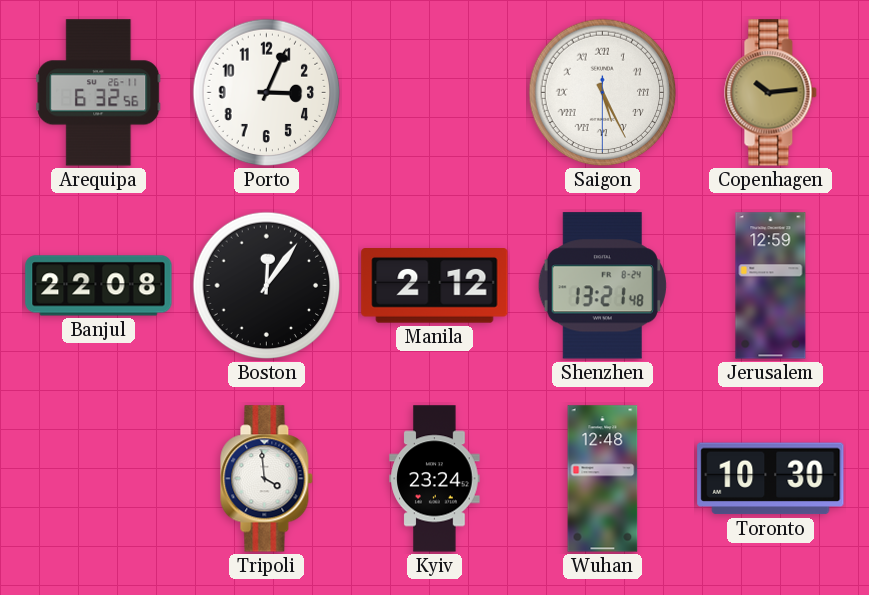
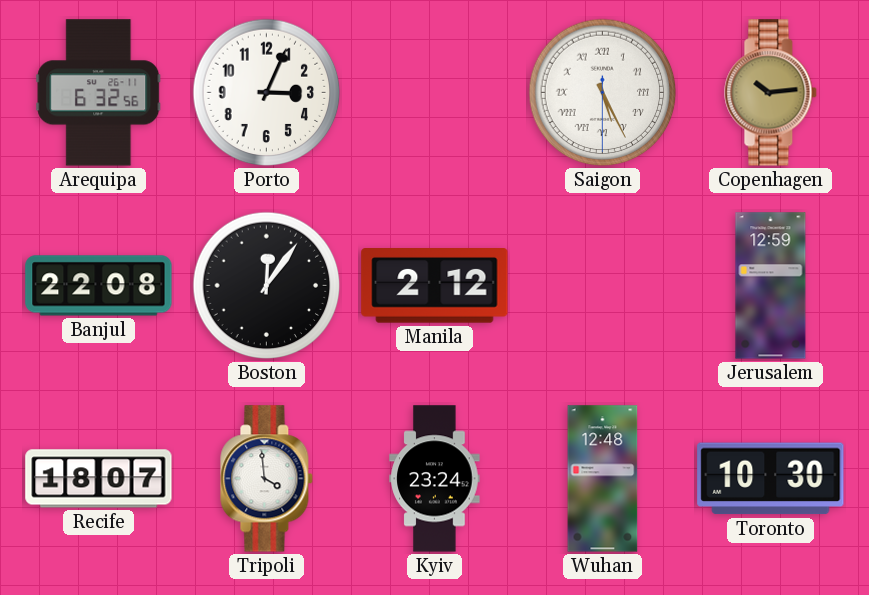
Shenzhen: 13:21 -> none (602, 286)
Recife: none -> 18:07 (99, 479)
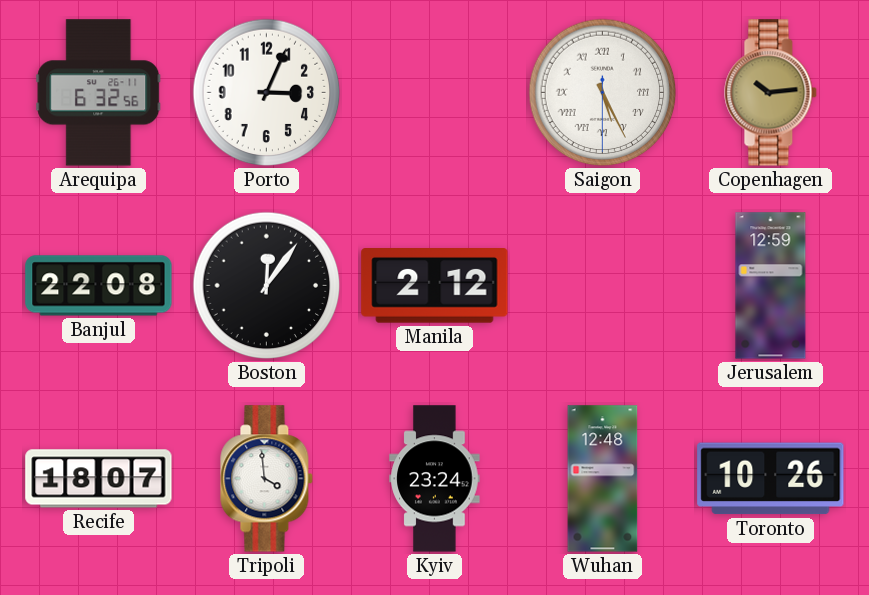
Toronto: 10:30 -> 10:26 (771, 479)
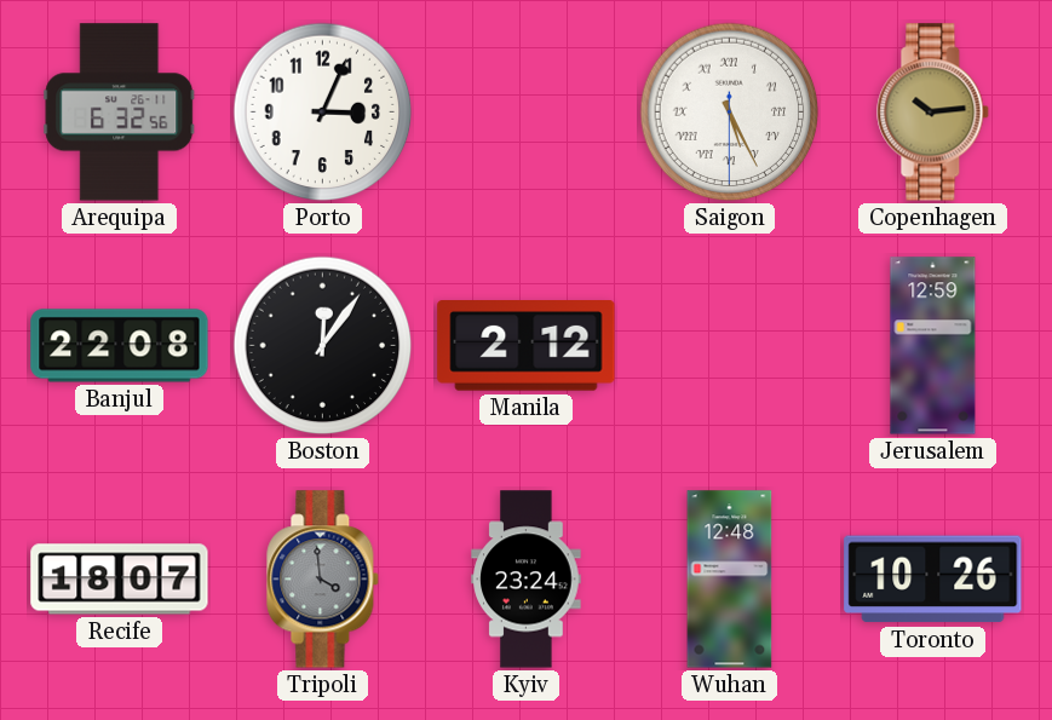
Tripoli dial: white -> grey (323, 580)
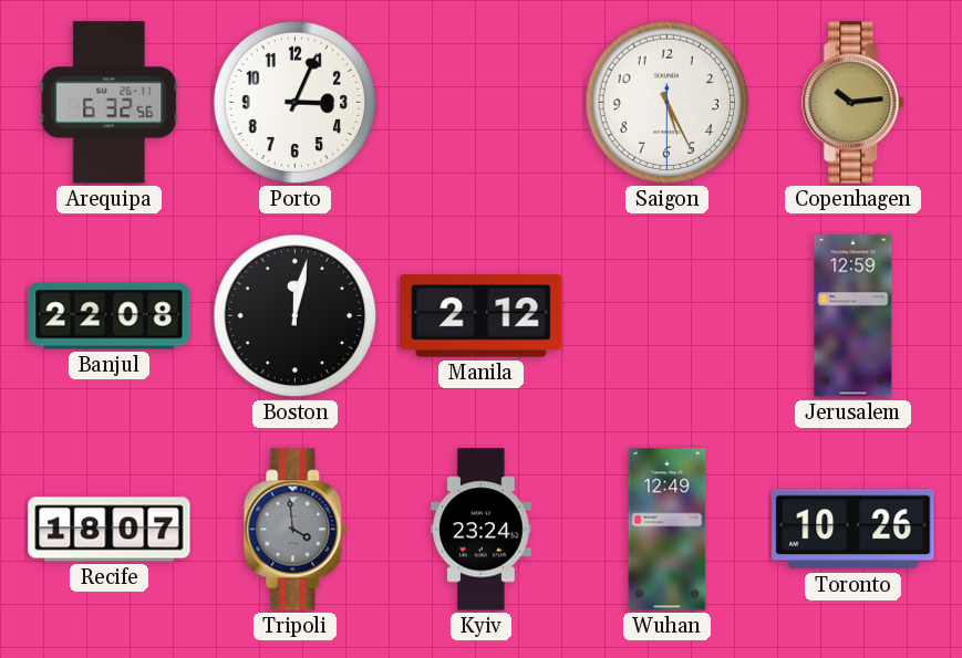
Saigon numerals: Roman -> Arabic (668, 103)
Boston: 12:06 -> 12:02 (296, 316)
Wuhan: 12:48 -> 12:49 (668, 530)
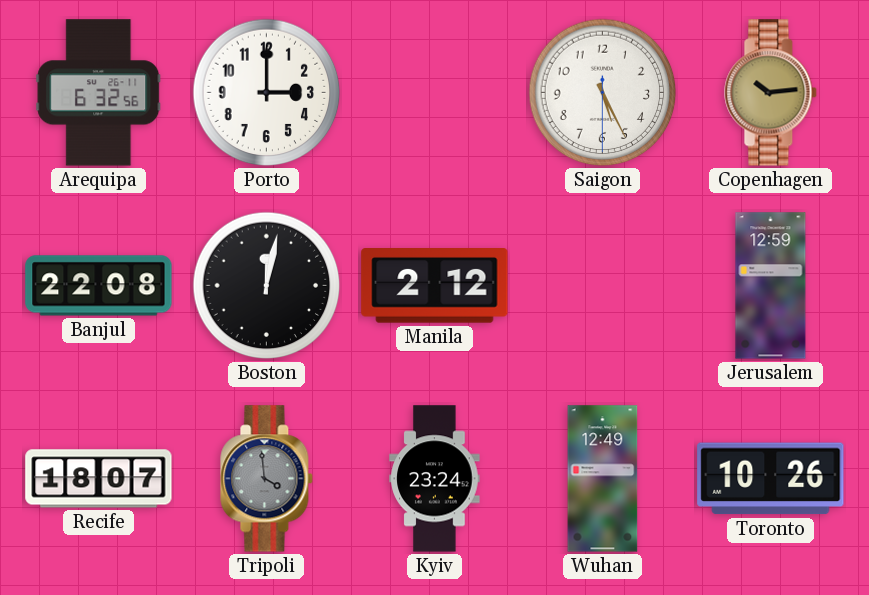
Porto: 3:04 -> 3:00 (267, 93)
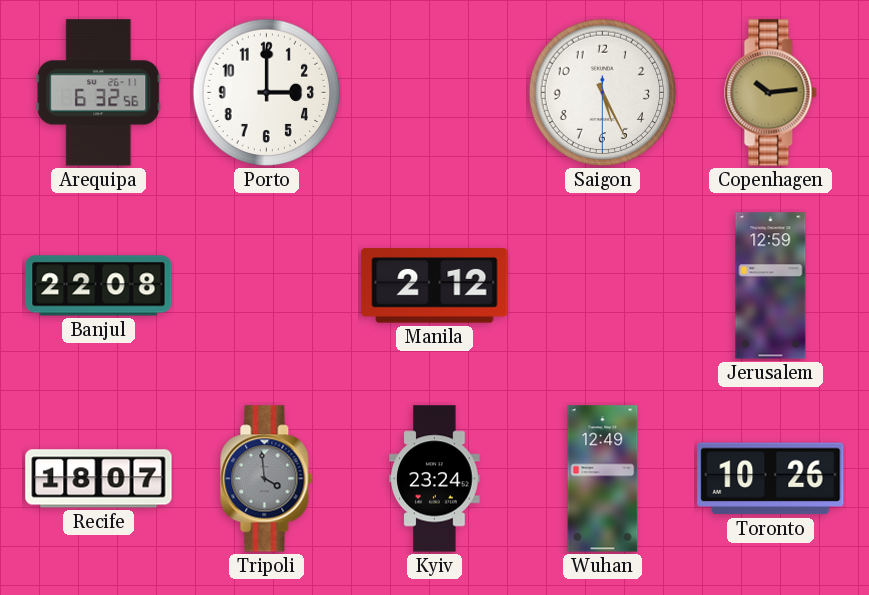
Boston: 12:02 -> none (267, 286)
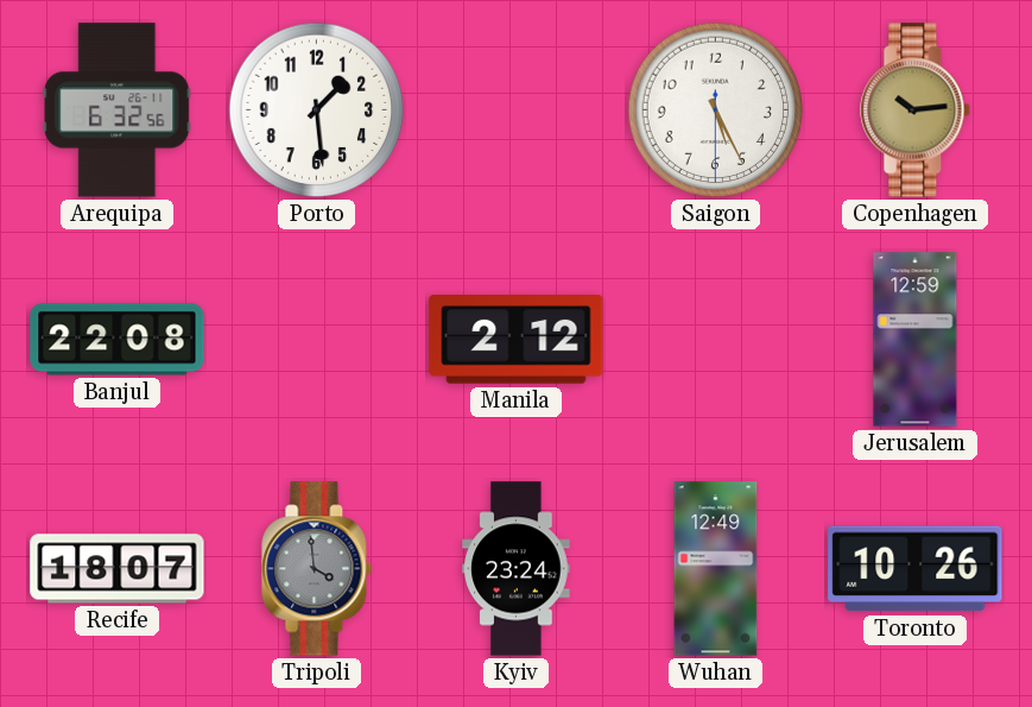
Porto: 3:00 -> 1:29 (317, 111)
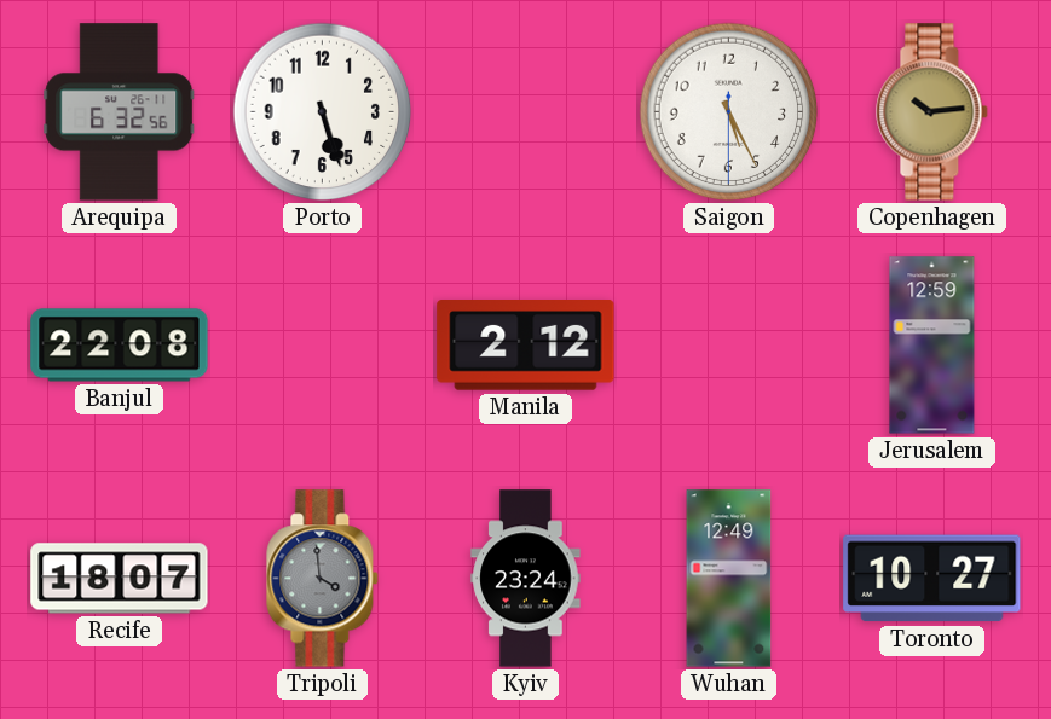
Porto: 1:29 -> 5:27 (323, 112)
Toronto: 10:26 -> 10:27 (932, 579)
